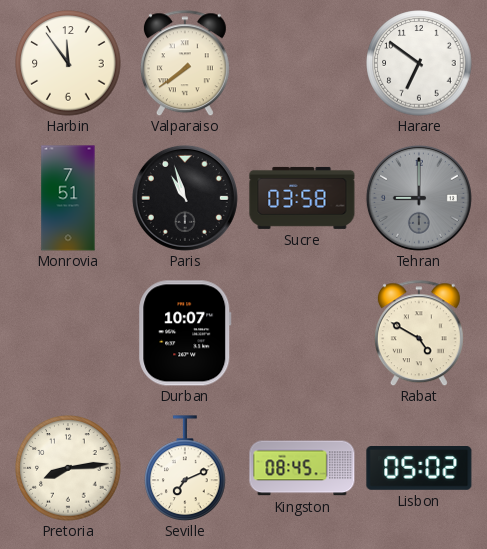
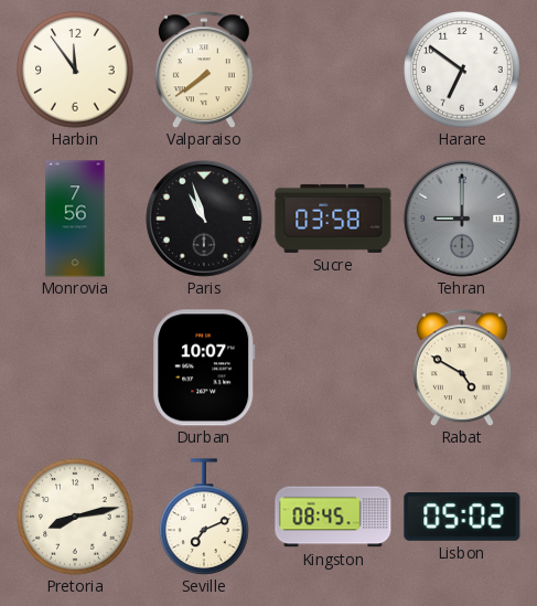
Monrovia: 7:51 -> 7:56 (75, 219)
Pretoria: 8:14 -> 8:13 (75, 517)
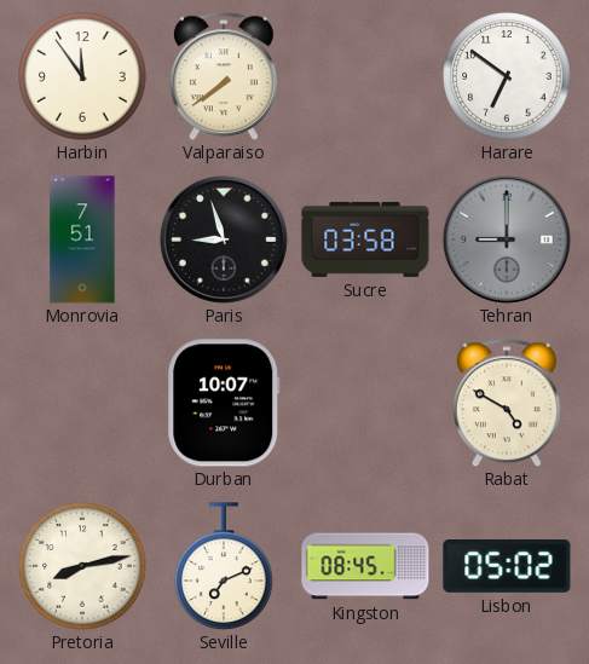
Monrovia: 7:56 -> 7:51 (82, 239)
Paris: 10:57 -> 8:57 (224, 239)
